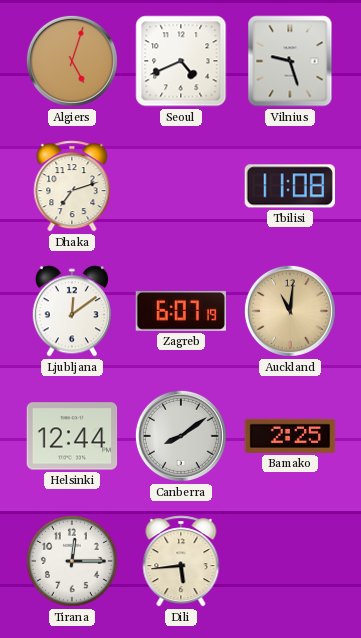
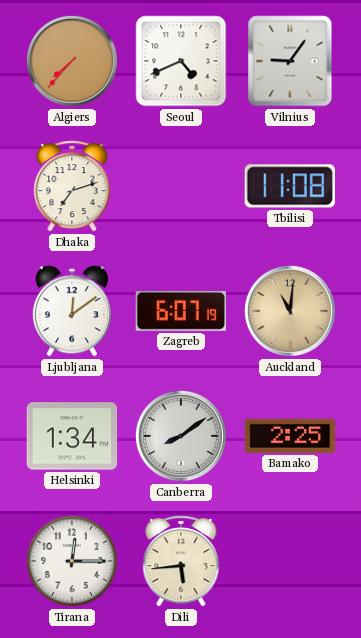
Algiers: 5:03 -> 7:37 (72, 61)
Vilnius: 9:27 -> 9:06 (290, 61)
Helsinki: 12:44 -> 1:34 (72, 436)
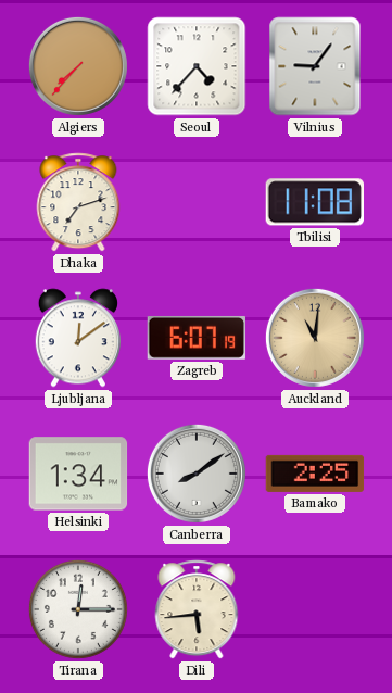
Seoul: 4:41 -> 4:37 (197, 66)
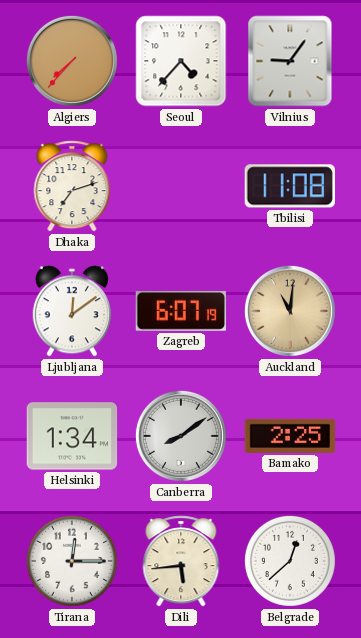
Belgrade: none -> 12:38 (290, 561)
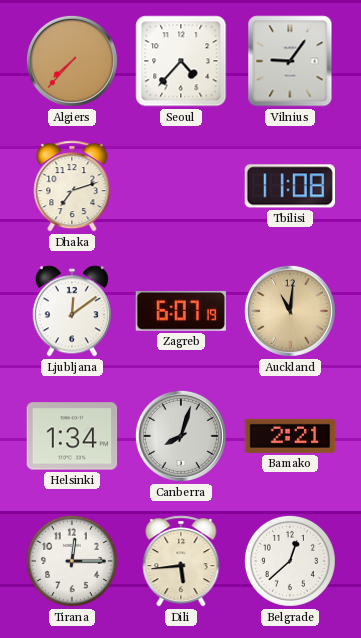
Canberra: 8:09 -> 8:03 (181, 436)
Bamako: 2:25 -> 2:21 (290, 436)
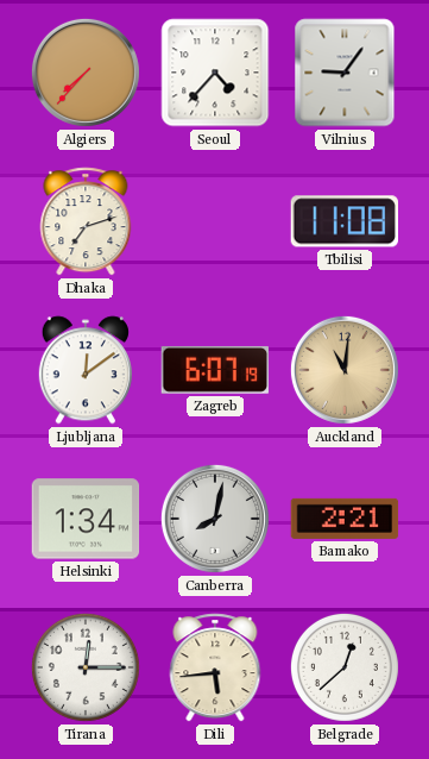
Canberra: 8:03 -> 8:02 (215, 519)
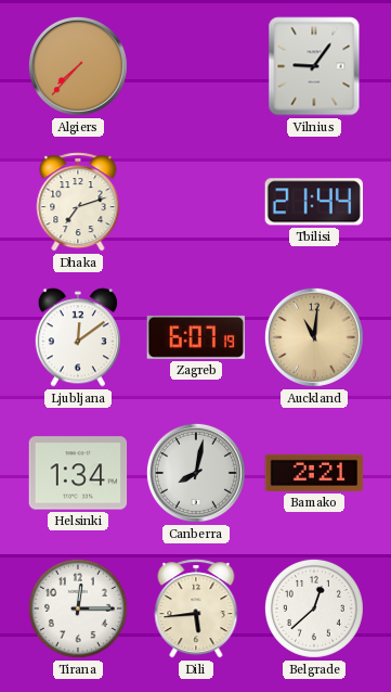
Seoul: 4:37 -> none (215, 73)
Tbilisi: 11:08 -> 21:44 (313, 202)
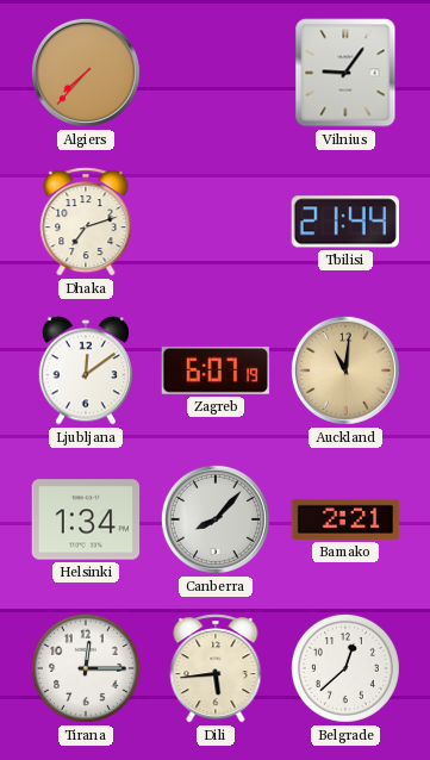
Canberra: 8:02 -> 8:07 (216, 519)
